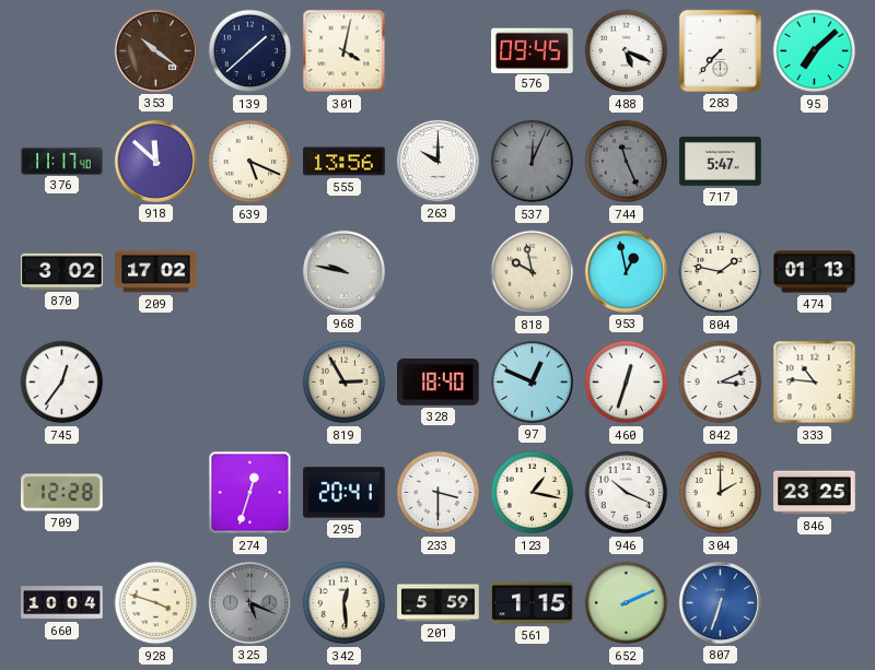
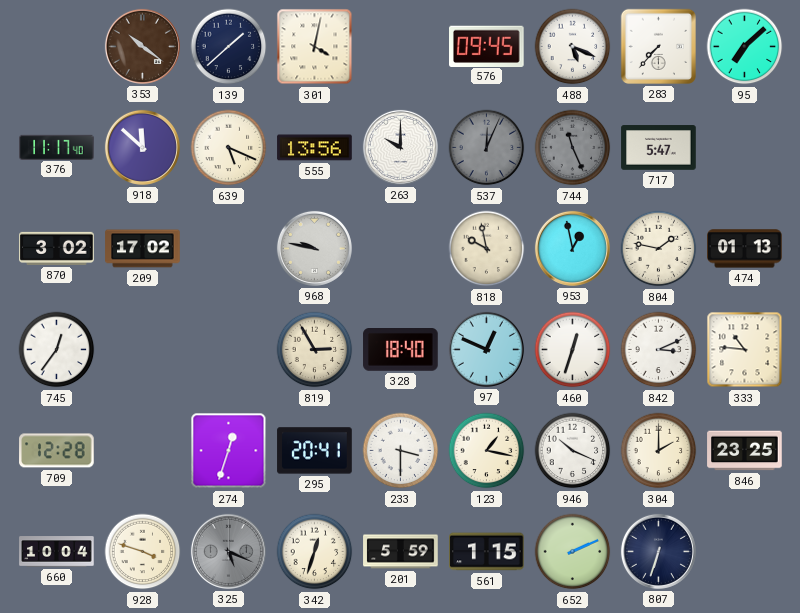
342: 12:29 -> 12:33 (315, 552)
807 dial: blue -> navy (658, 551)
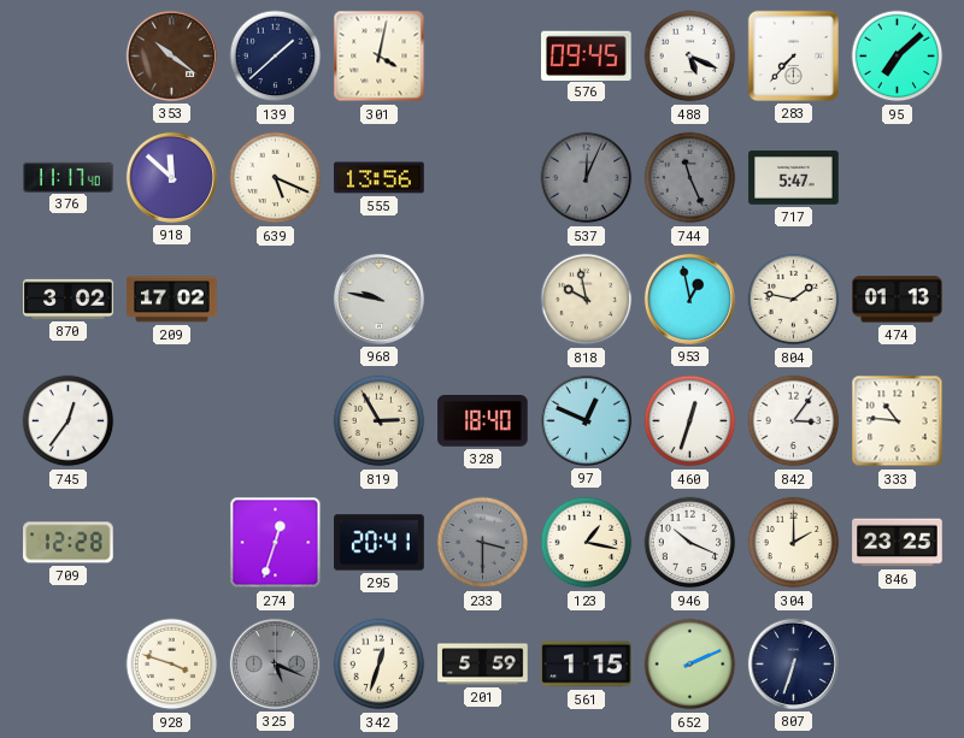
263: 10:00 -> none (400, 147)
842: 3:11 -> 3:06 (794, 421)
233 dial: white -> grey (483, 543)
660: 10:04 -> none (57, 552)
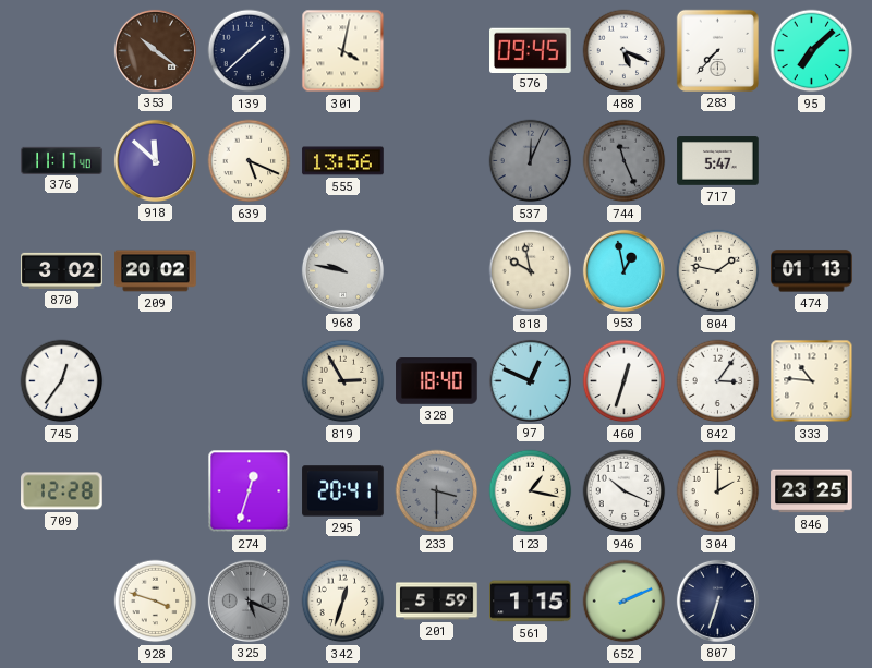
209: 17:02 -> 20:02 (156, 271)
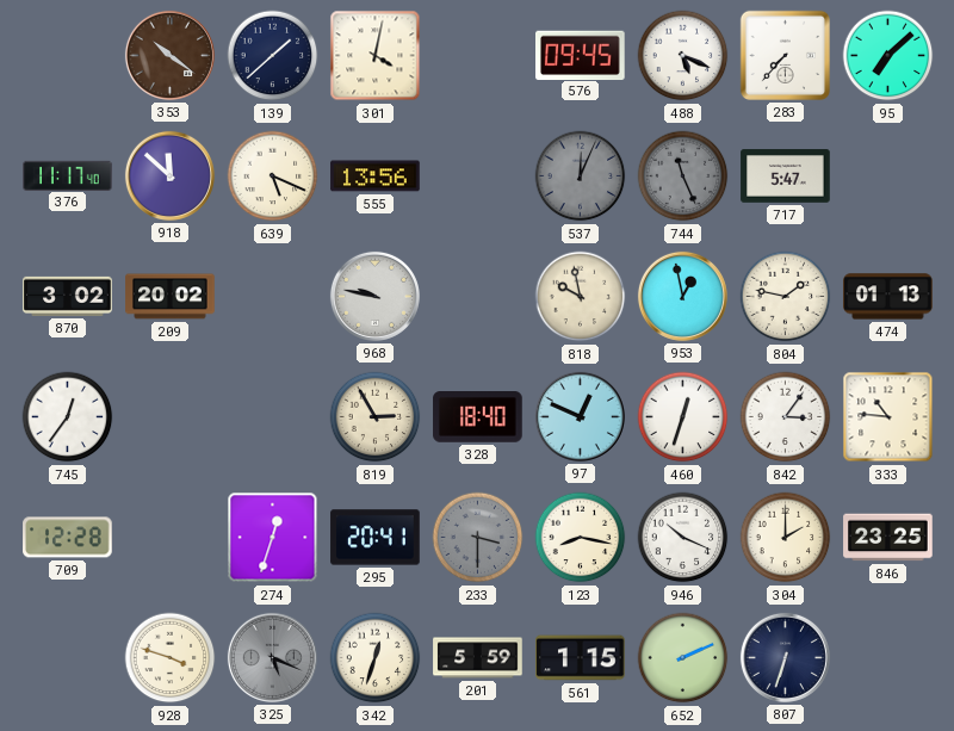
123: 1:17 -> 8:17 (581, 538)
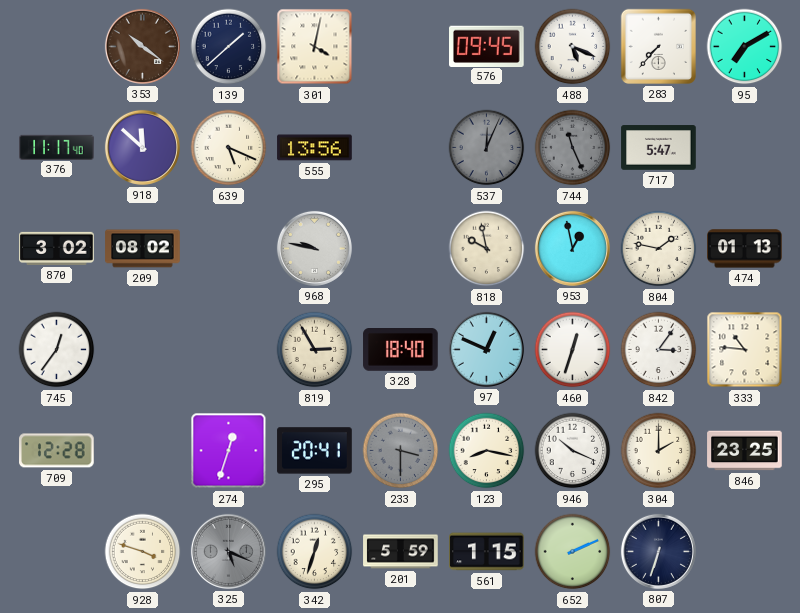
95: 7:08 -> 7:10 (745, 47)
209: 20:02 -> 08:02 (143, 249)
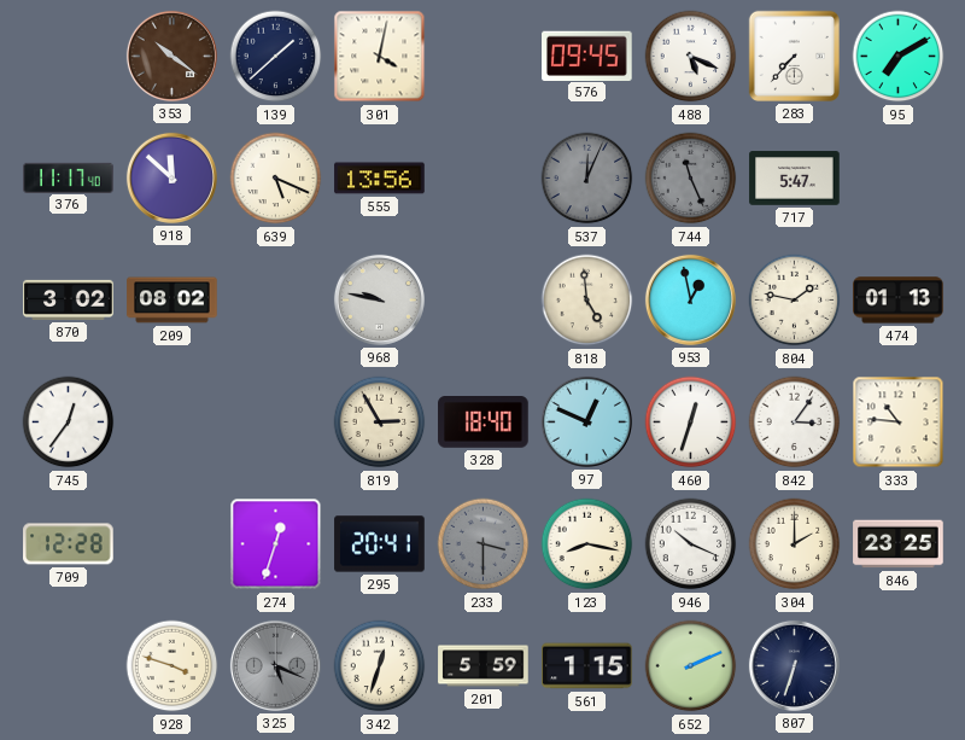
818: 9:58 -> 4:59 (587, 301)
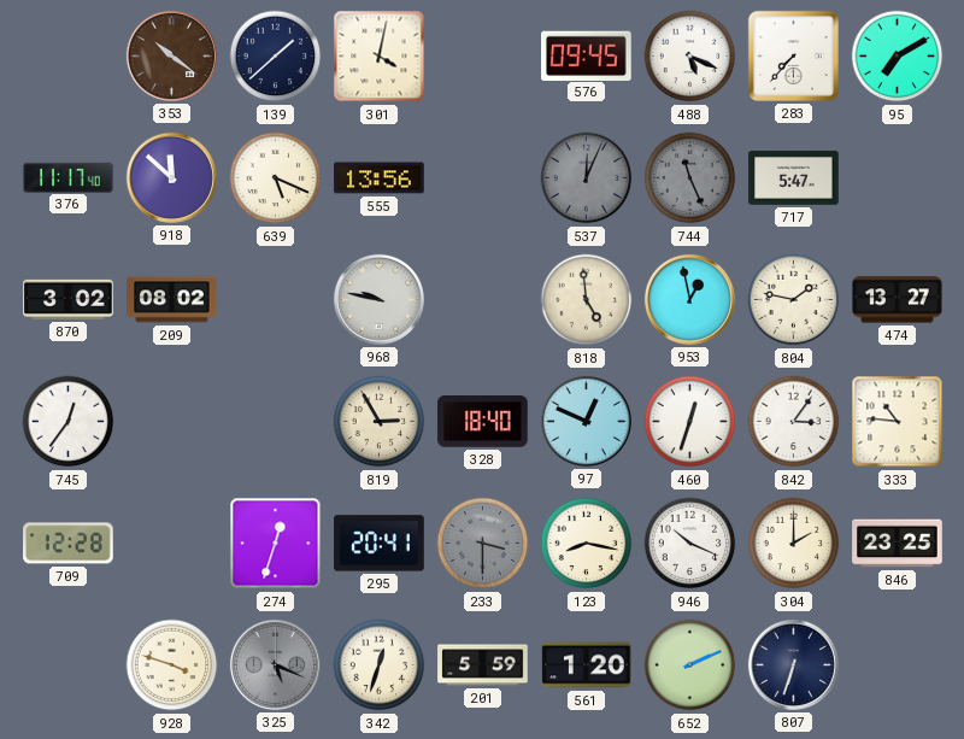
474: 01:13 -> 13:27 (898, 300)
561: 1:15 -> 1:20 (587, 665)
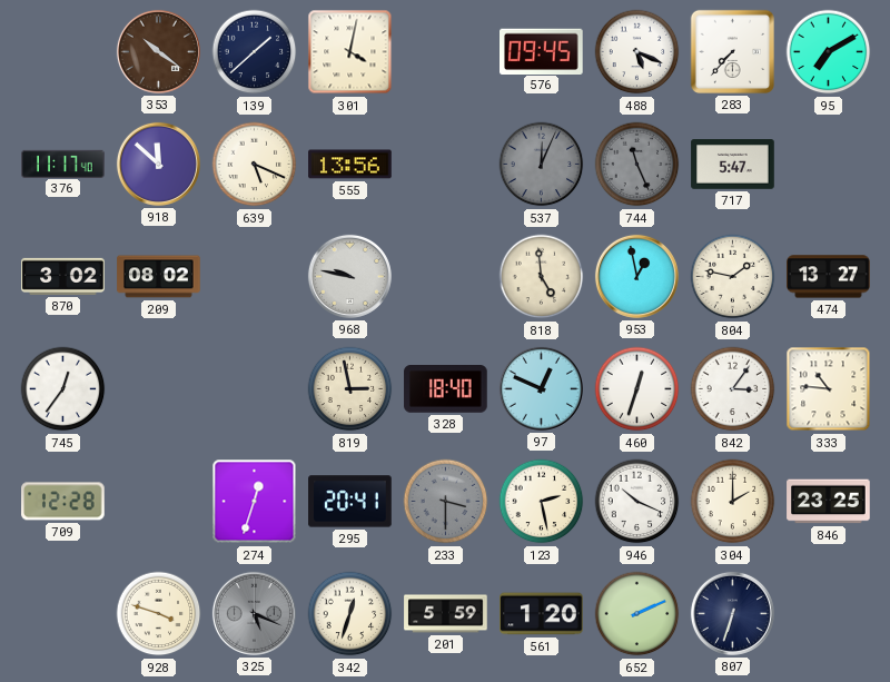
819: 2:55 -> 2:58 (350, 389)
123: 8:17 -> 2:28 (542, 502)
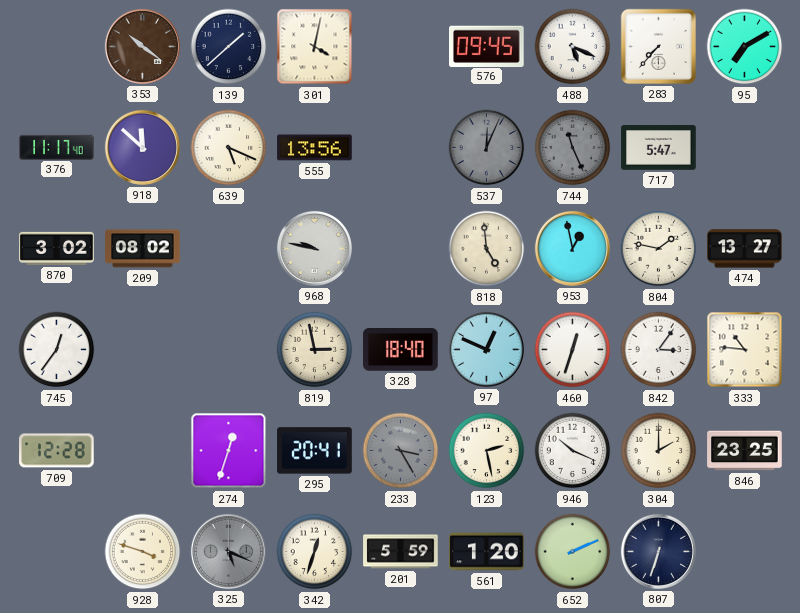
233: 3:30 -> 3:25 (401, 451)
